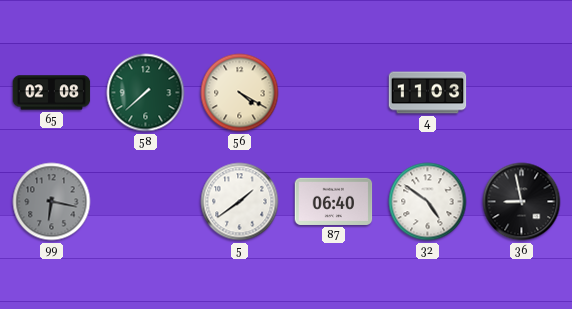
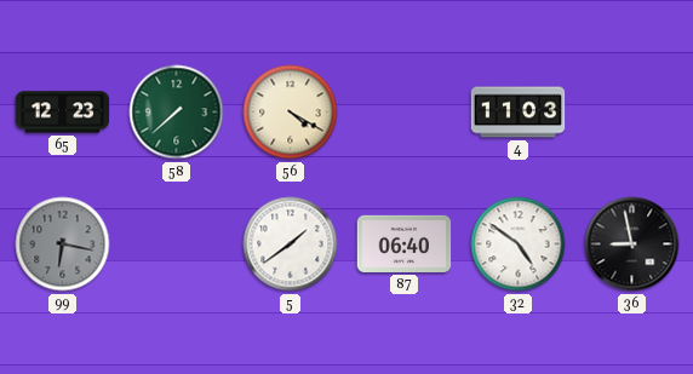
65: 02:08 -> 12:23 (63, 113)
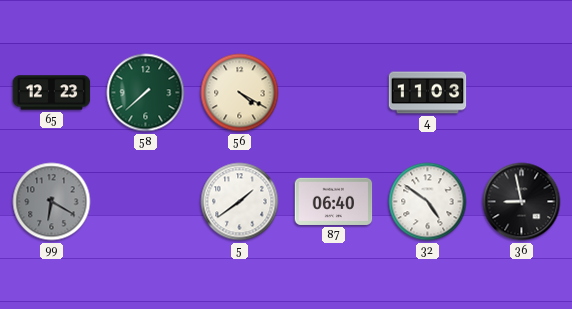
99: 6:17 -> 6:20 (52, 202)
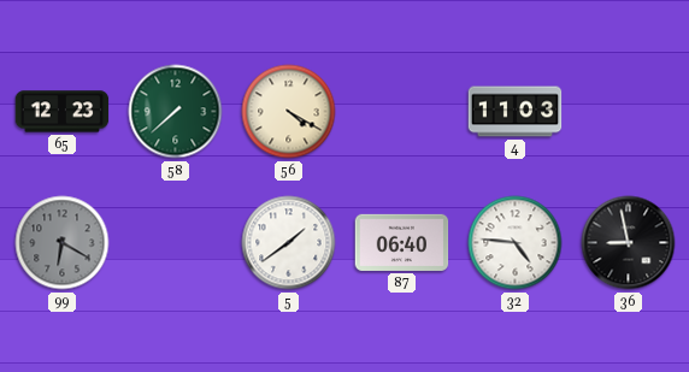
32: 4:51 -> 4:46 (516, 243)
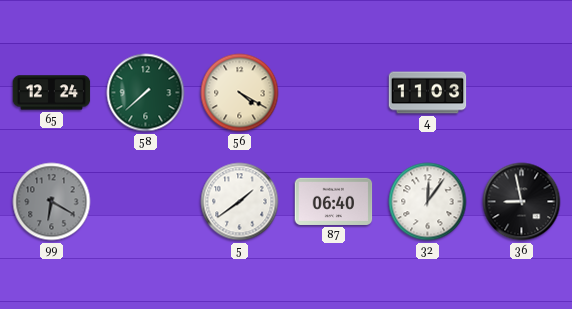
65: 12:23 -> 12:24 (52, 93)
32: 4:46 -> 12:06 (428, 202)
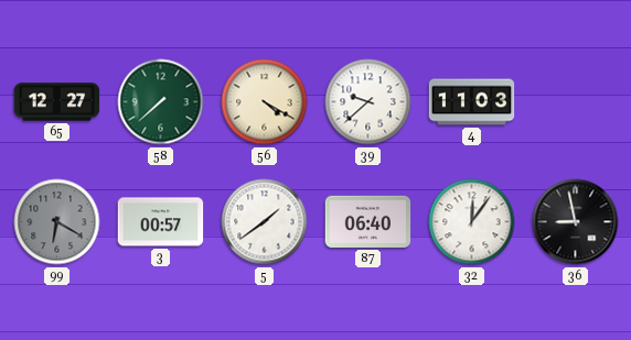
65: 12:24 -> 12:27 (57, 102)
39: none -> 9:38 (368, 102)
3: none -> 00:57 (161, 222)
